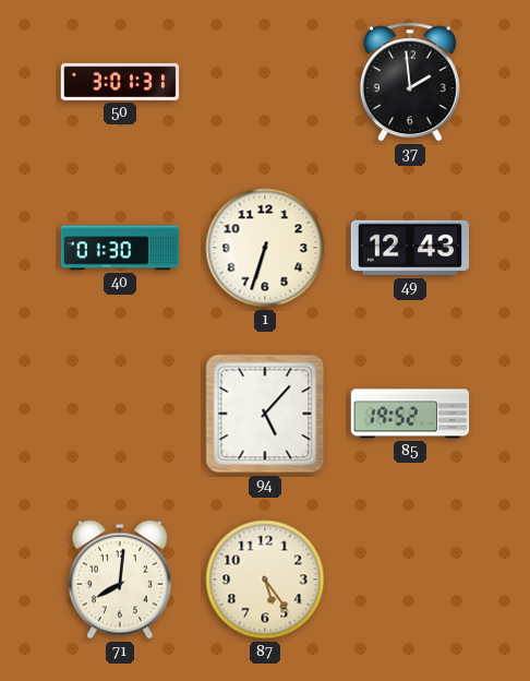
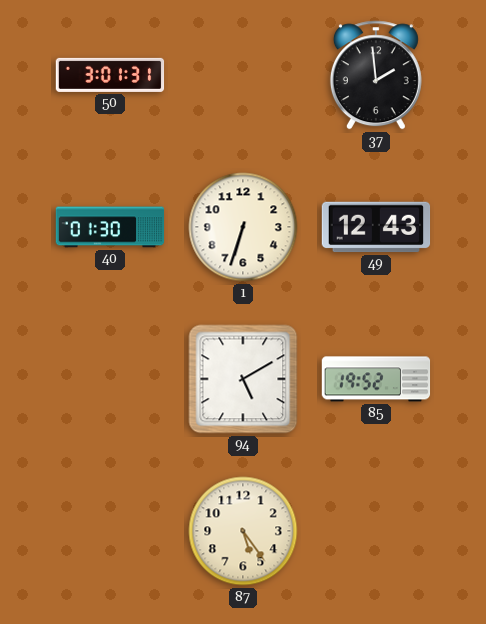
94: 5:07 -> 5:10 (243, 379)
71: 8:01 -> none (120, 580)
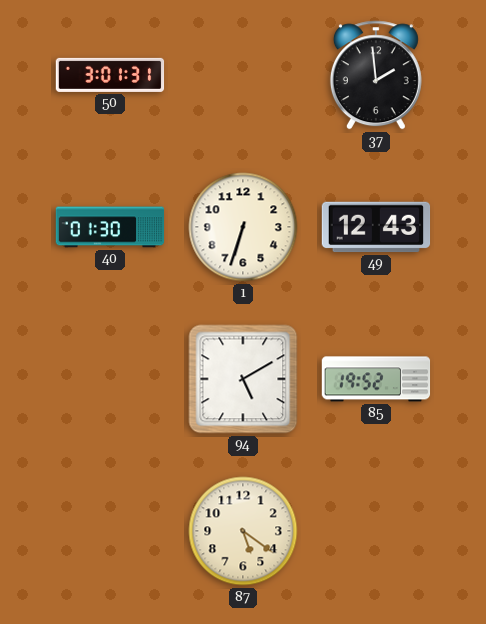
87: 5:24 -> 5:21 (243, 531)
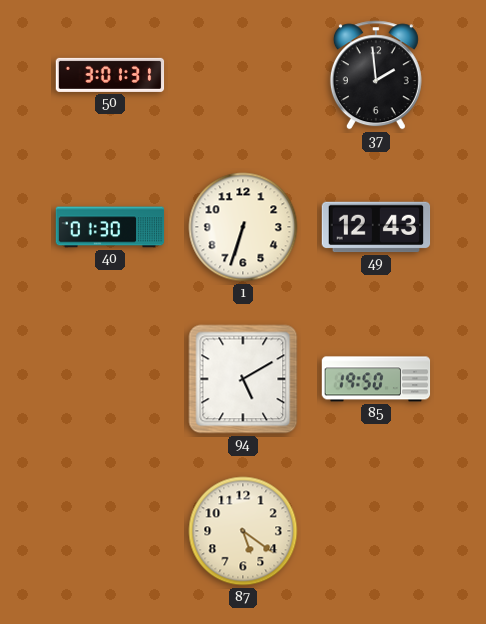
85: 19:52 -> 19:50 (376, 379)
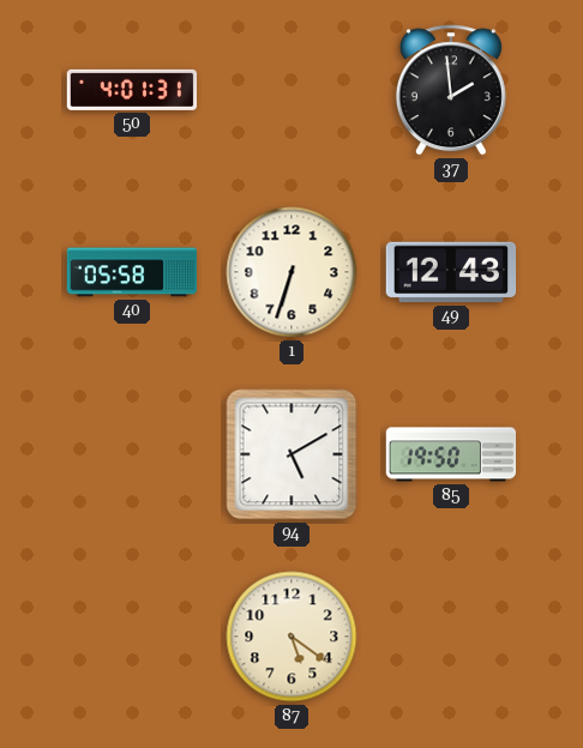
50: 3:01 -> 4:01 (132, 90)
40: 01:30 -> 05:58 (132, 272)
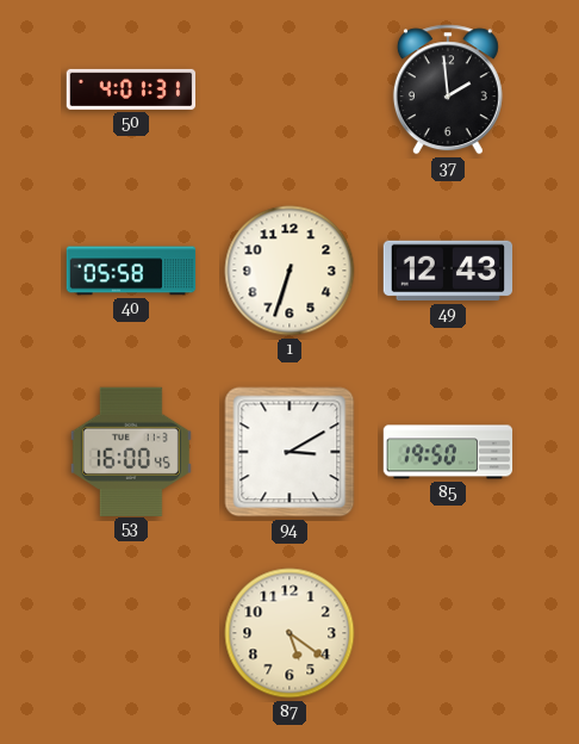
53: none -> 16:00 (131, 451)
94: 5:10 -> 3:10 (289, 452)
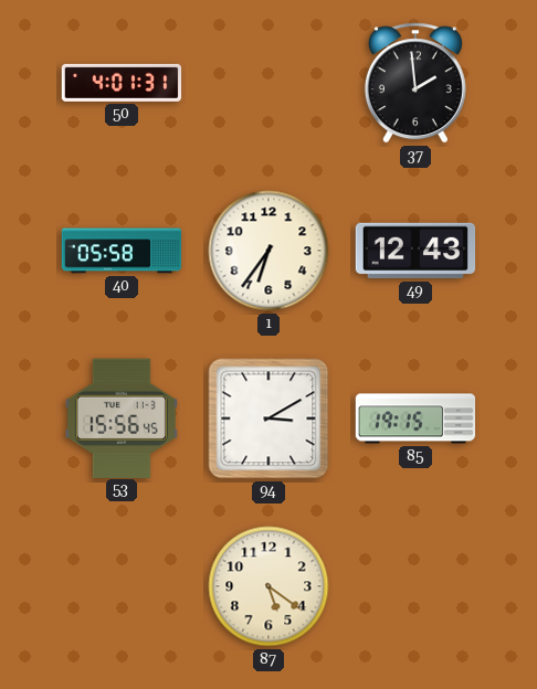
1: 6:33 -> 6:36 (268, 251)
53: 16:00 -> 15:56 (122, 417)
85: 19:50 -> 19:15 (415, 418)
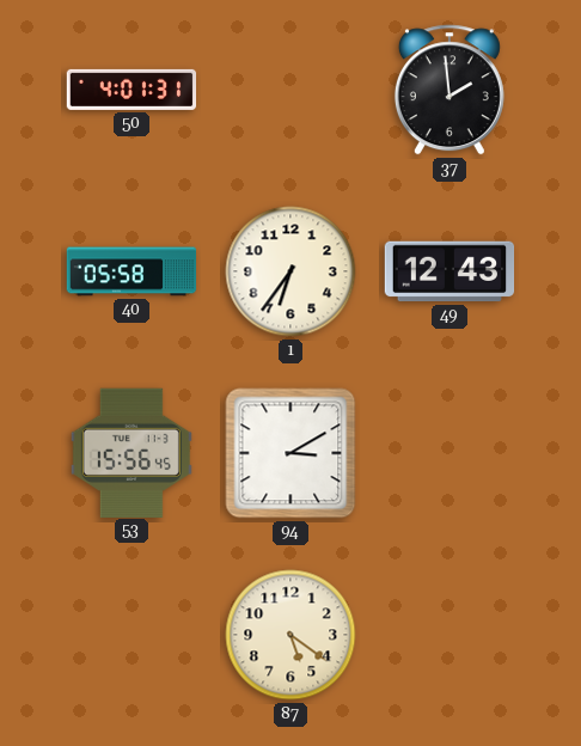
85: 19:15 -> none (415, 418)
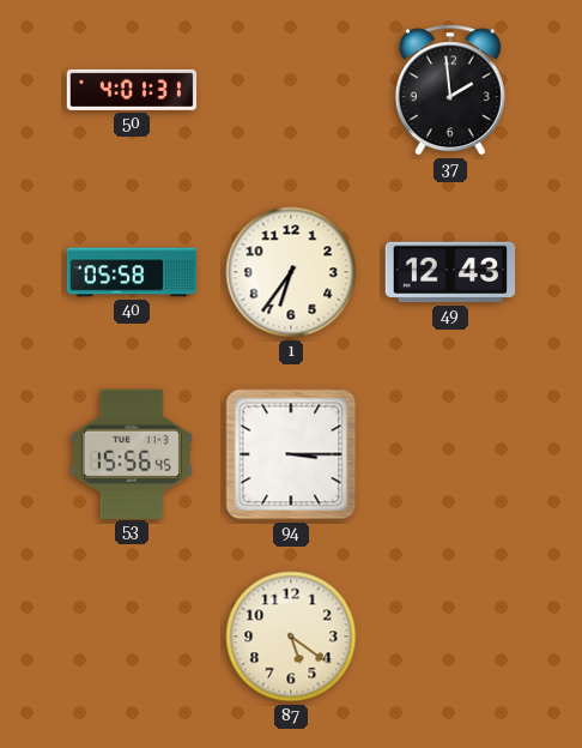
94: 3:10 -> 3:15 (291, 454)
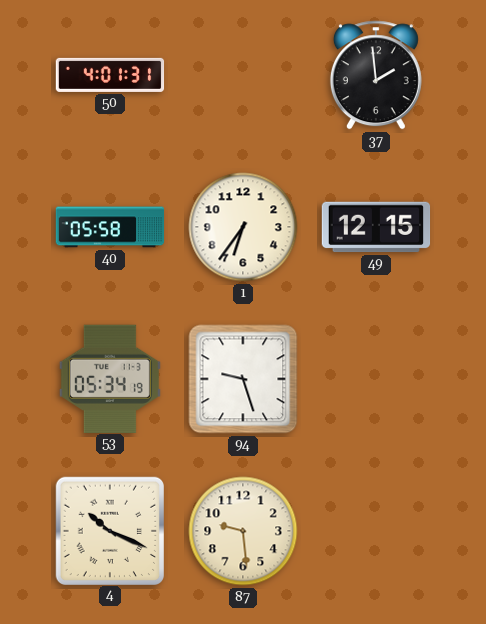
49: 12:43 -> 12:15 (376, 227)
53: 15:56 -> 05:34 (110, 378)
94: 3:15 -> 9:27 (243, 379)
4: none -> 10:19 (109, 530)
87: 5:21 -> 9:29 (243, 531)
